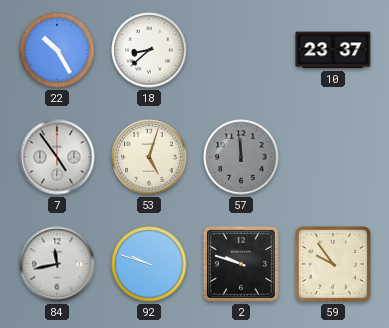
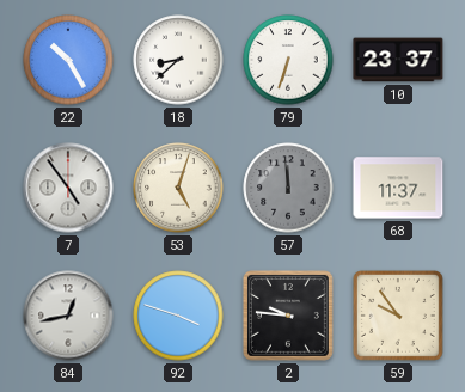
79: none -> 6:33 (288, 60)
68: none -> 11:37 (398, 188)
84: 11:43 -> 12:43 (68, 316)
92: 9:48 -> 3:48 (178, 316)
2: 9:48 -> 9:46 (288, 316)
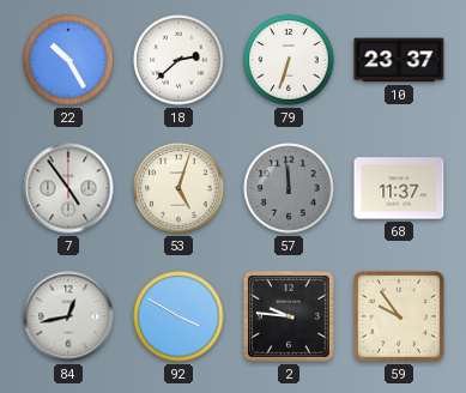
18: 8:38 -> 2:38 (178, 60)
92: 3:48 -> 3:50 (178, 316)
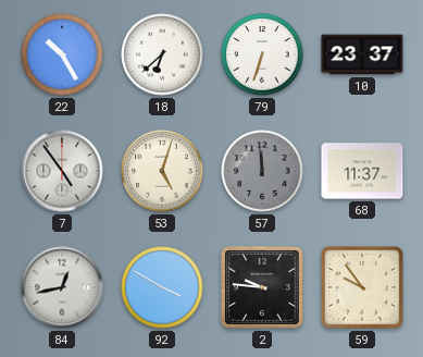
18: 2:38 -> 6:38 (162, 54)
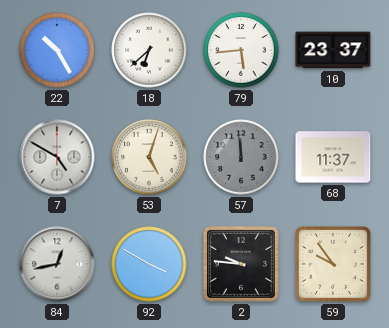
79: 6:33 -> 5:44 (241, 50)
7: 4:54 -> 4:50 (57, 157)
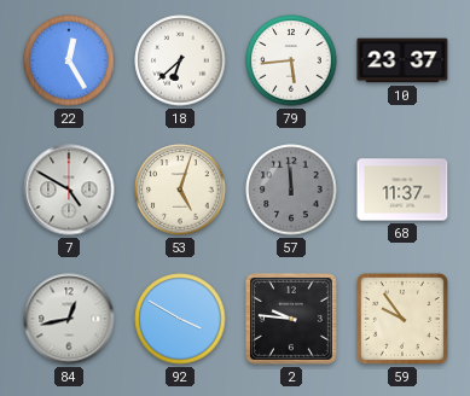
22: 10:25 -> 12:25 (69, 60)
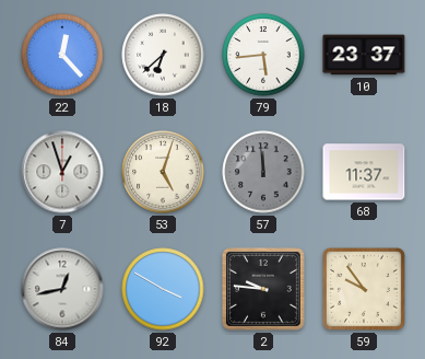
22: 12:25 -> 12:23 (62, 55)
7: 4:50 -> 12:57 (62, 172)
